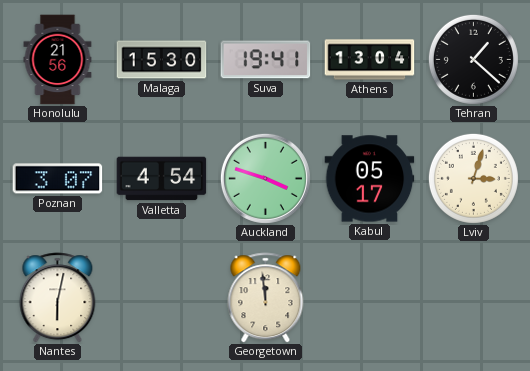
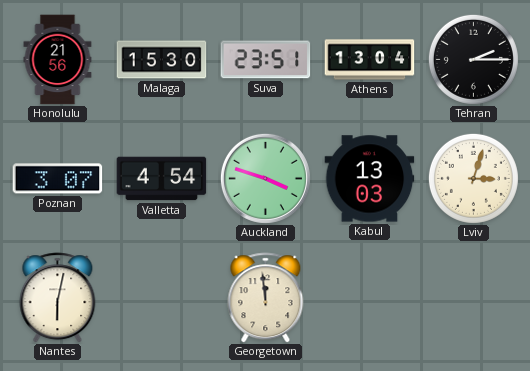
Suva: 19:41 -> 23:51 (266, 60)
Tehran: 1:22 -> 2:15 (473, 59)
Kabul: 05:17 -> 13:03 (370, 179)
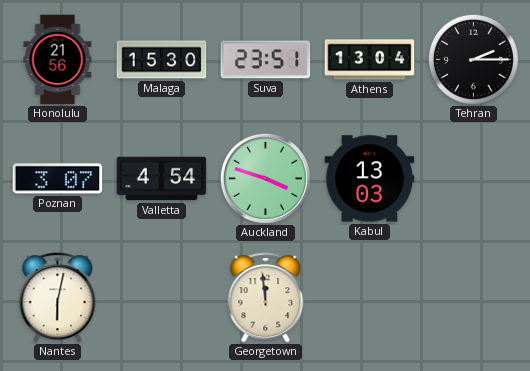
Lviv: 3:03 -> none (473, 178)
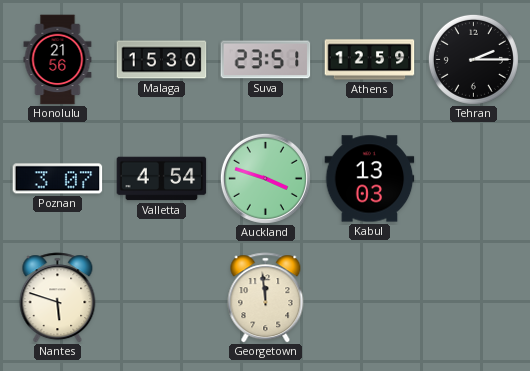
Athens: 13:04 -> 12:59 (370, 60)
Nantes: 6:02 -> 5:48 (58, 298)
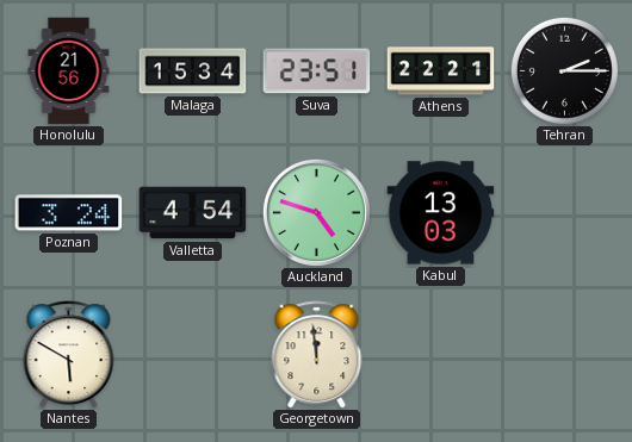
Malaga: 15:30 -> 15:34 (193, 71)
Athens: 12:59 -> 22:21 (441, 71)
Poznan: 3:07 -> 3:24 (69, 213)
Auckland: 3:48 -> 4:48 (316, 212)
Nantes: 5:48 -> 5:50 (69, 355)
